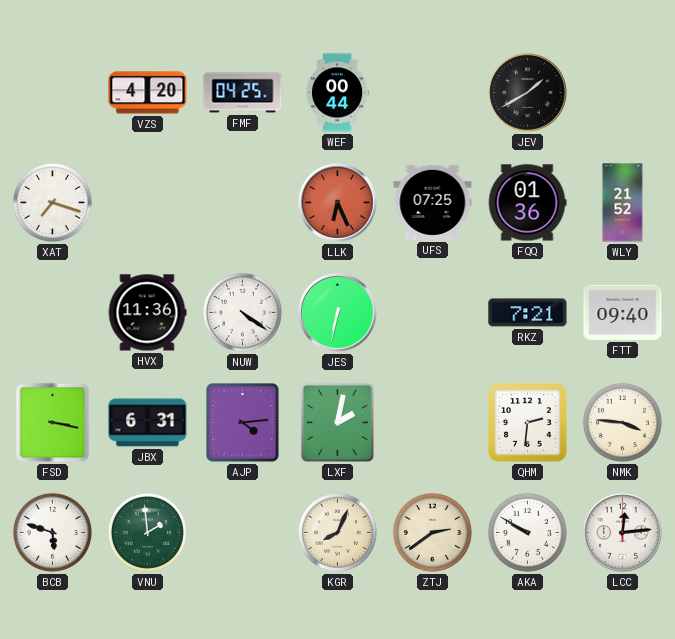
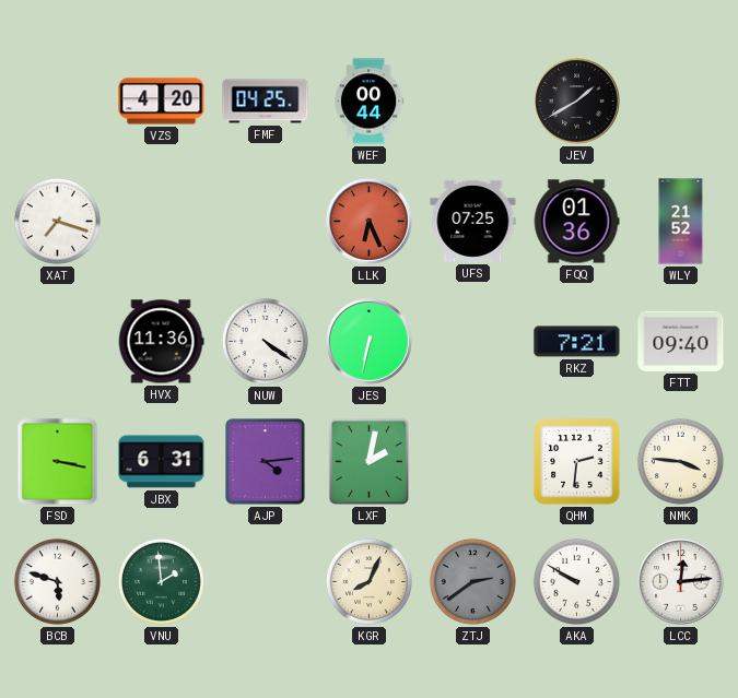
ZTJ dial: cream -> grey (472, 581)
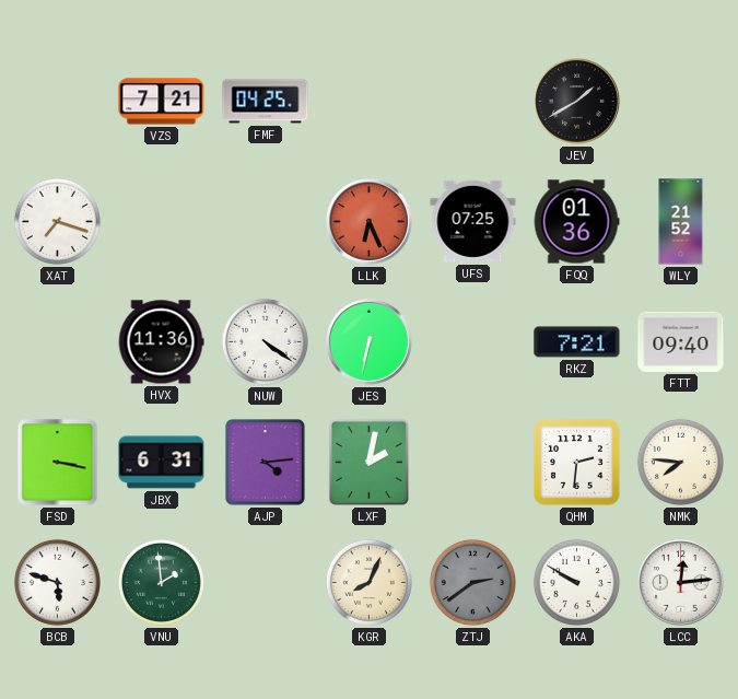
VZS: 4:20 -> 7:21 (162, 102)
WEF: 00:44 -> none (368, 102)
NMK: 3:46 -> 7:46 (680, 462)
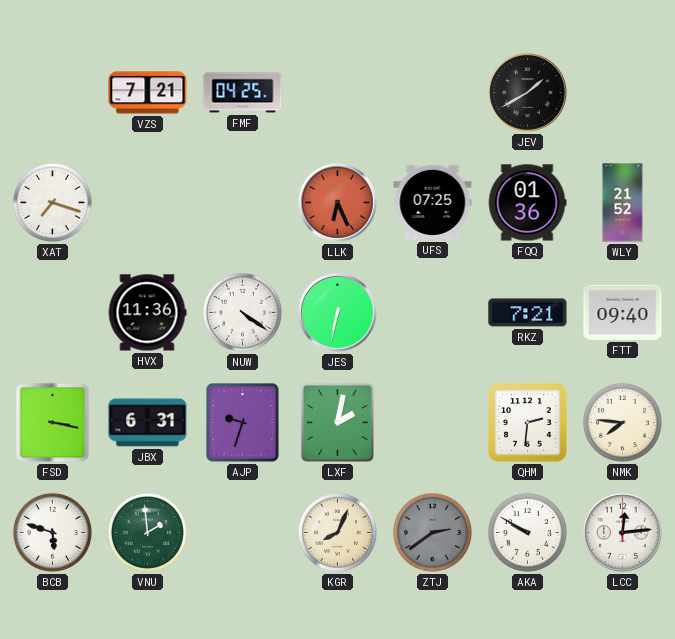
AJP: 4:14 -> 9:33 (243, 423)
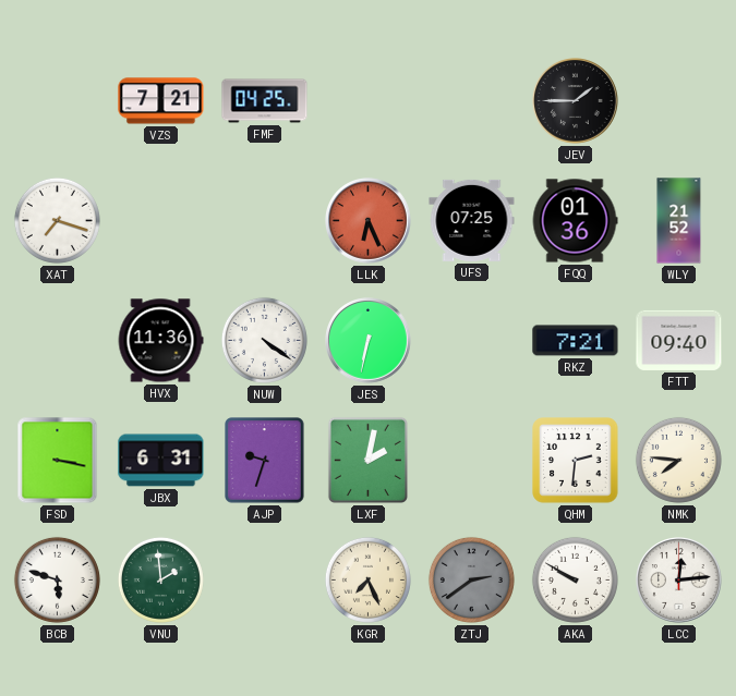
JEV: 1:40 -> 1:45 (576, 101)
KGR: 8:04 -> 7:26 (367, 579)
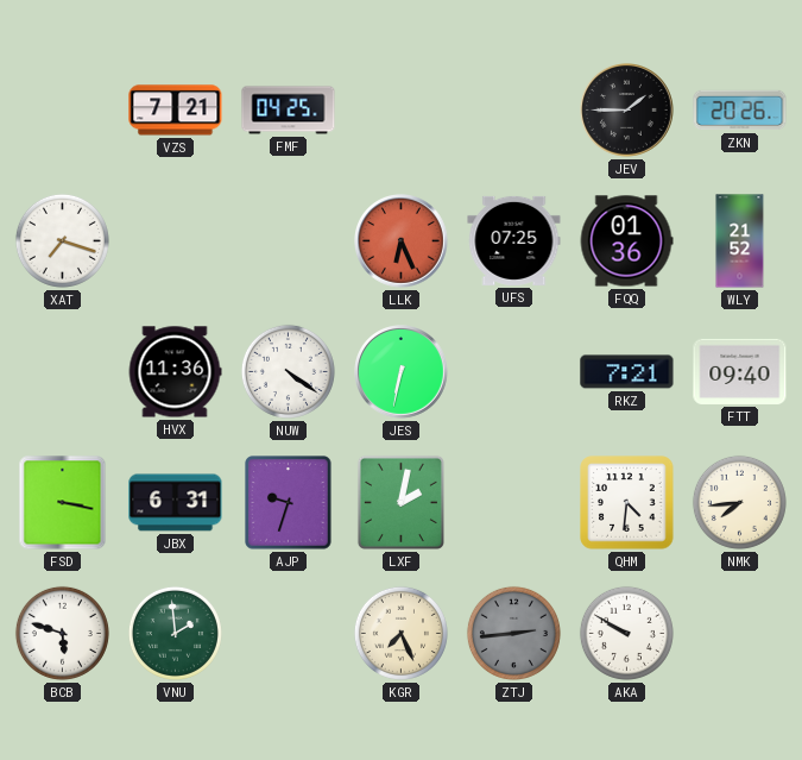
ZKN: none -> 20:26 (740, 111)
QHM: 2:31 -> 4:31 (627, 503)
NMK: 7:46 -> 7:44 (739, 502)
ZTJ: 2:39 -> 2:44 (513, 633)
LCC: 12:14 -> none (679, 581)
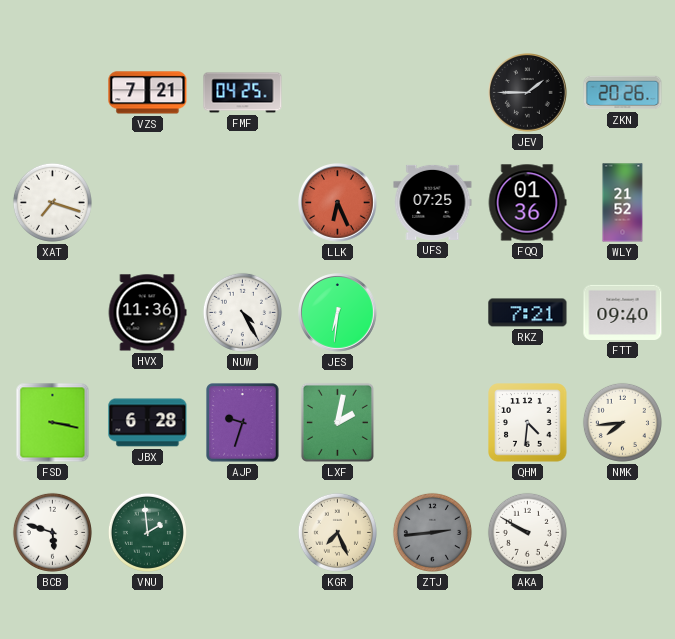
NUW: 4:21 -> 4:25 (242, 312)
JES: 6:32 -> 6:31 (338, 313)
JBX: 6:31 -> 6:28 (148, 423)
